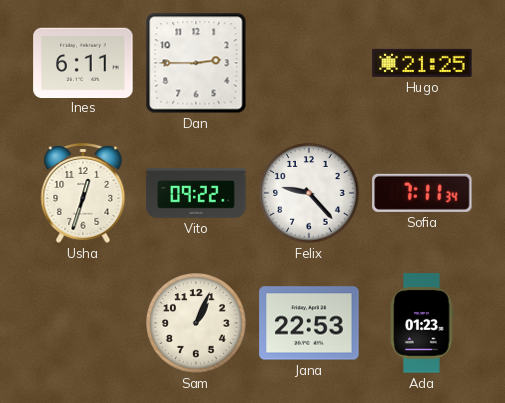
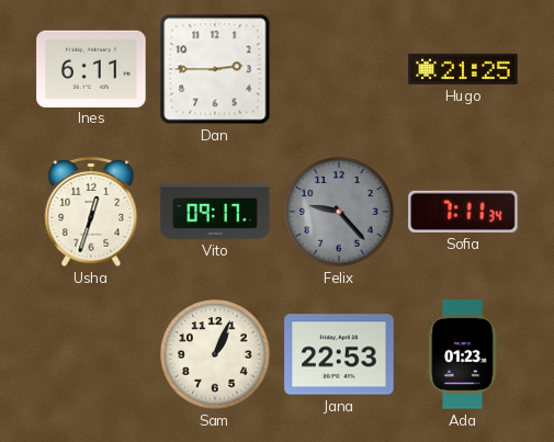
Vito: 09:22 -> 09:17 (215, 212)
Felix dial: white -> grey (339, 212)
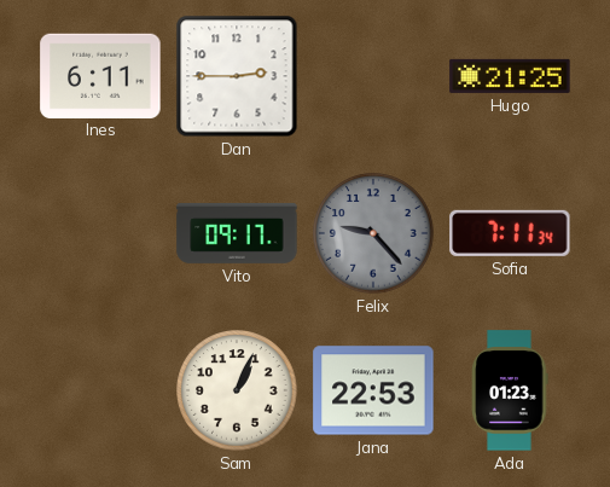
Usha: 12:33 -> none (91, 213)
